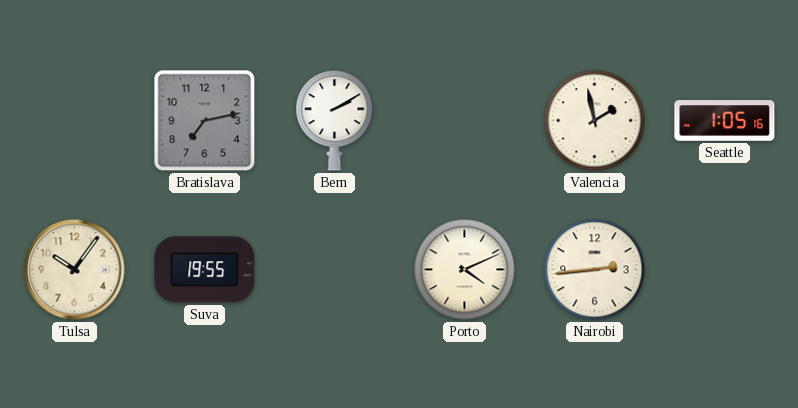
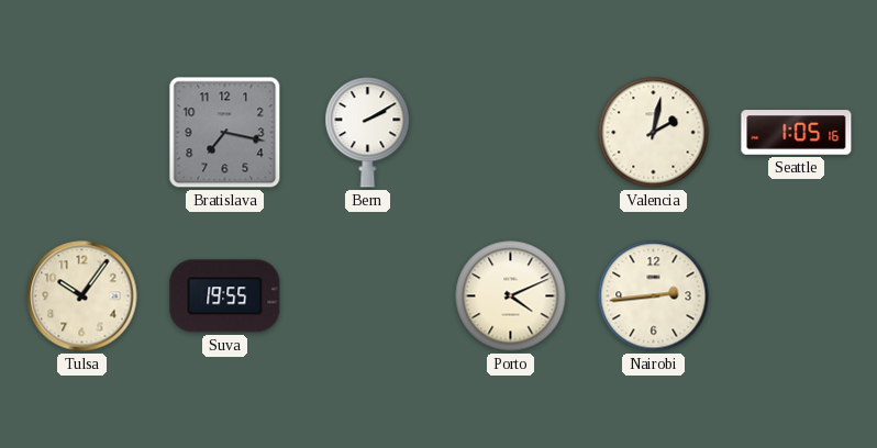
Bratislava: 7:13 -> 7:17 (225, 133)
Valencia: 1:58 -> 2:02 (654, 133)
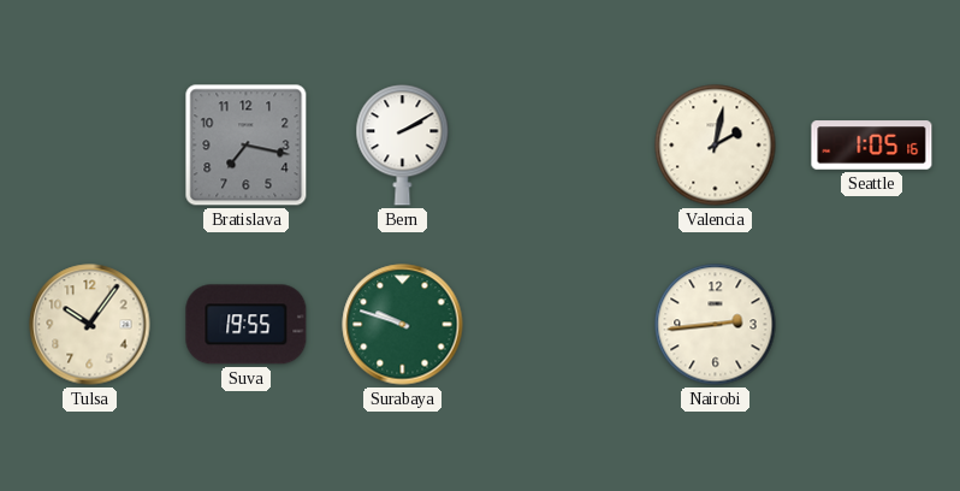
Surabaya: none -> 9:48 (403, 325)
Porto: 4:11 -> none (511, 296)
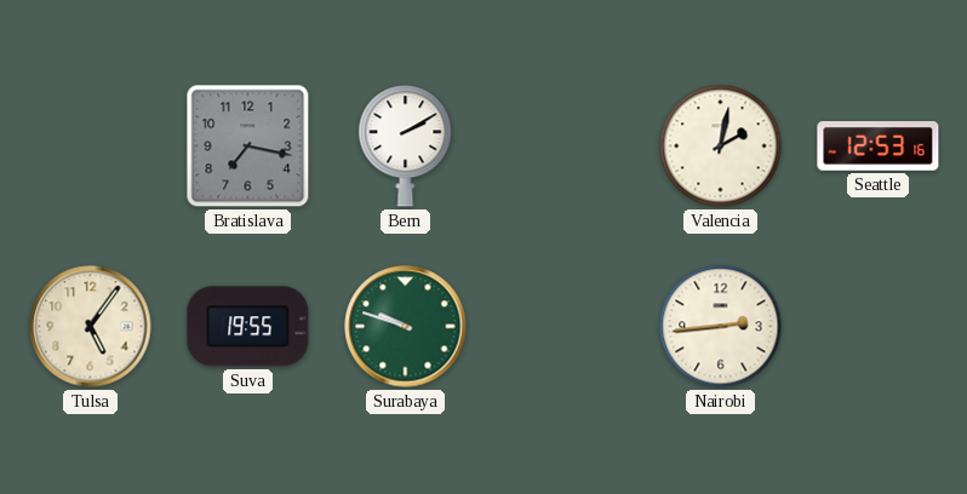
Seattle: 1:05 -> 12:53 (879, 147)
Tulsa: 10:06 -> 5:06 (91, 327)
